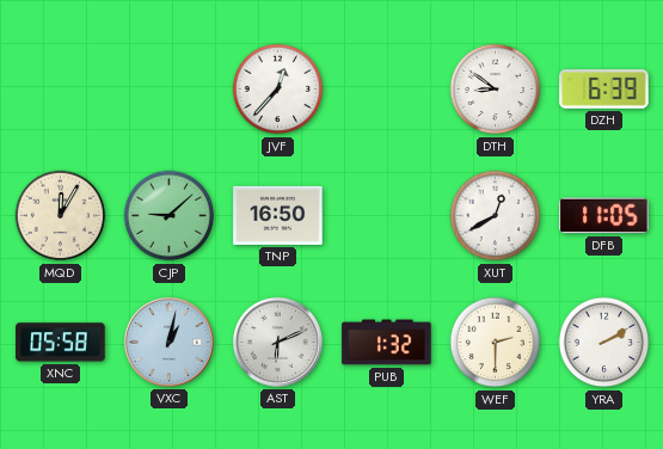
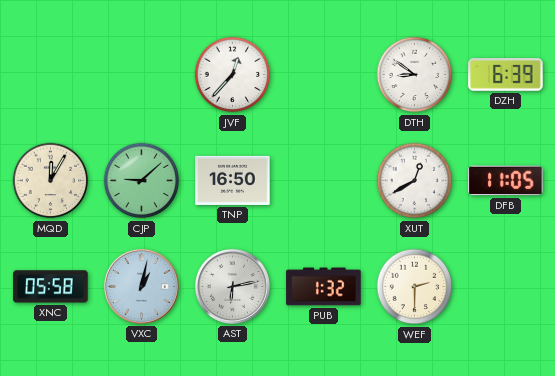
AST: 6:11 -> 6:13 (232, 286)
YRA: 2:10 -> none (604, 343)
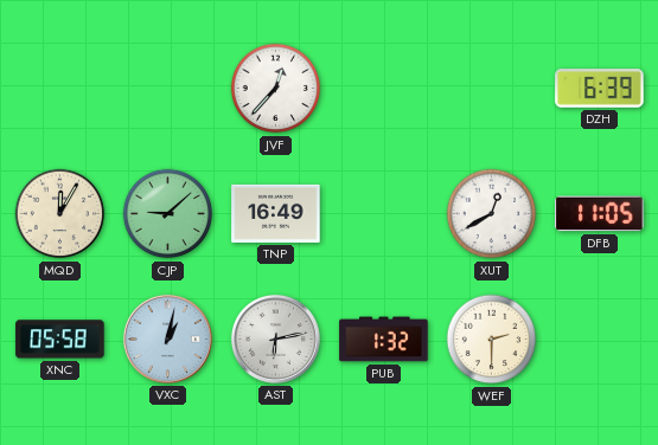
DTH: 8:51 -> none (415, 75)
TNP: 16:50 -> 16:49 (276, 213)
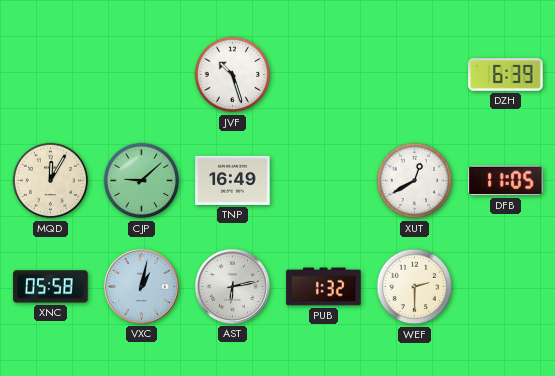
JVF: 12:37 -> 10:27 (233, 75)
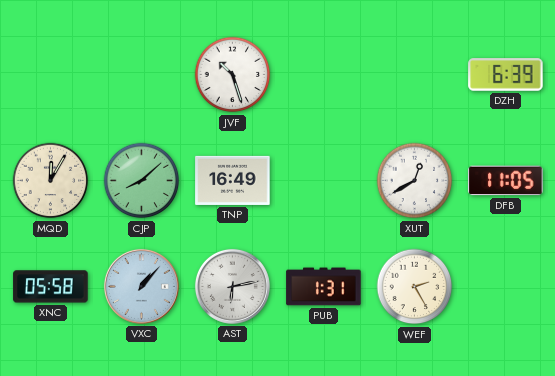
CJP: 9:08 -> 8:08 (142, 181)
VXC: 1:02 -> 1:07 (141, 286)
PUB: 1:32 -> 1:31 (324, 287)
WEF: 2:30 -> 2:25 (415, 287)
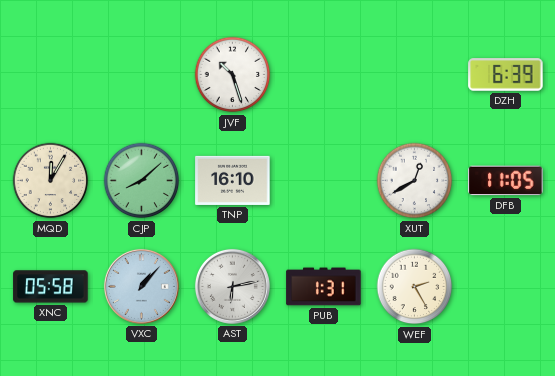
TNP: 16:49 -> 16:10 (233, 180)
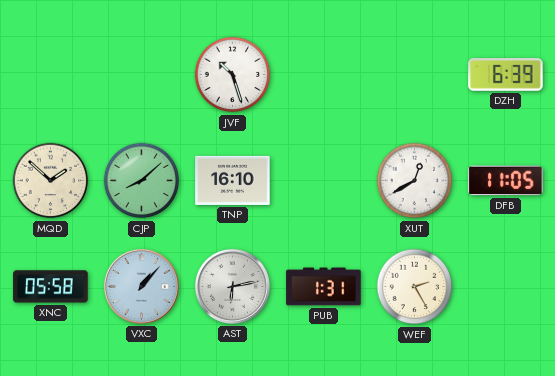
MQD: 12:05 -> 1:52 (51, 181)
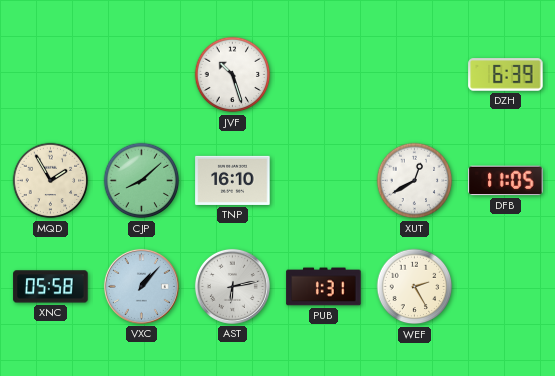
MQD: 1:52 -> 1:55 (51, 181)
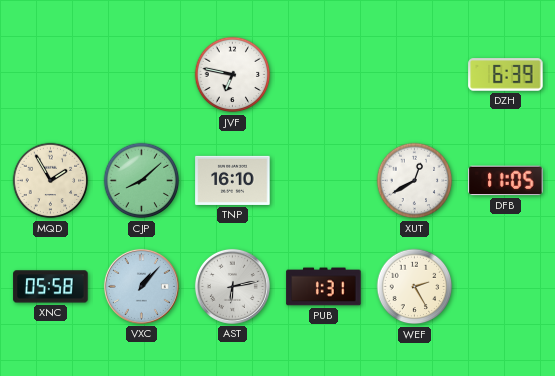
JVF: 10:27 -> 6:47 (233, 75)
